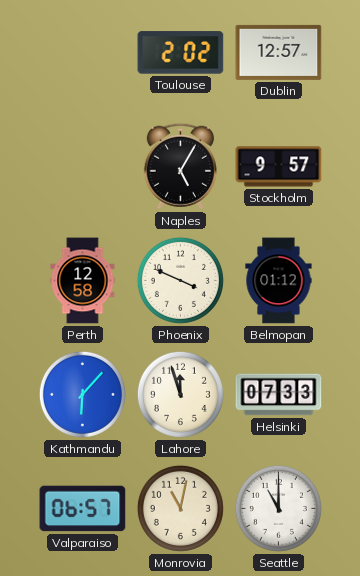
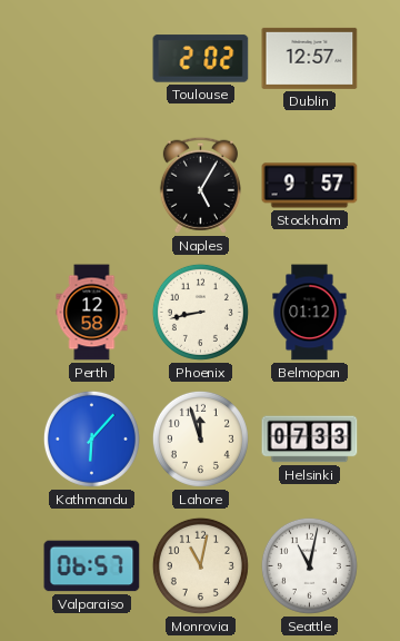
Phoenix: 3:49 -> 8:43 (200, 312)
Seattle: 11:00 -> 11:02 (309, 565)
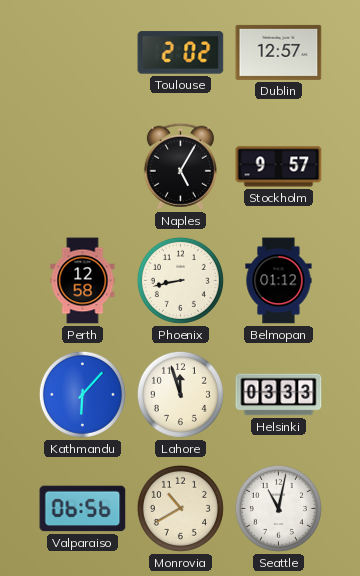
Helsinki: 07:33 -> 03:33 (279, 395)
Valparaiso: 06:57 -> 06:56 (83, 509)
Monrovia: 11:02 -> 10:40 (180, 508)
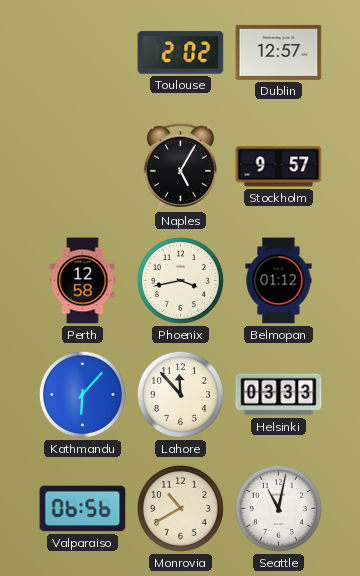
Phoenix: 8:43 -> 3:43 (180, 280)
Lahore: 11:57 -> 11:53 (180, 394)
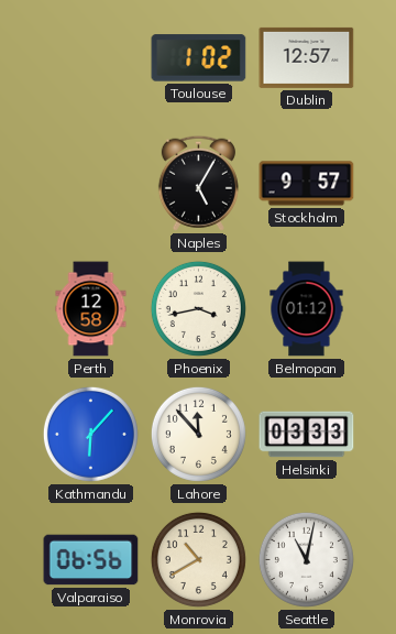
Toulouse: 2:02 -> 1:02 (199, 58)
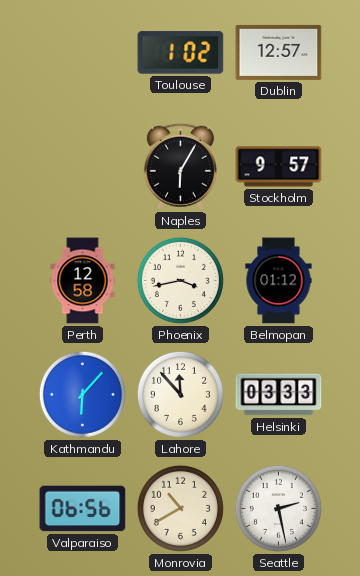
Naples: 5:05 -> 6:05 (180, 166)
Seattle: 11:02 -> 2:28 (278, 508)
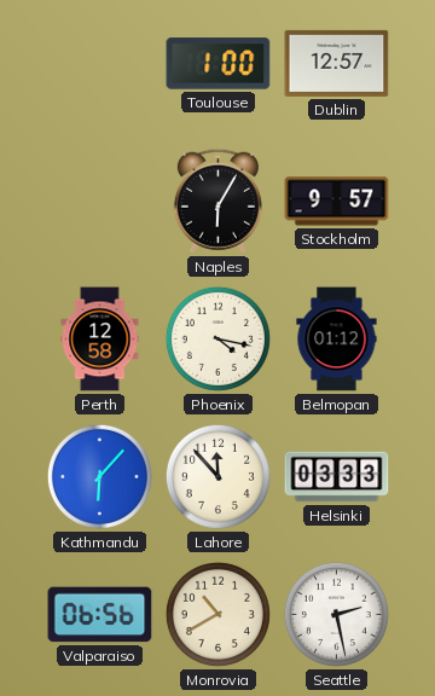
Toulouse: 1:02 -> 1:00 (219, 64)
Phoenix: 3:43 -> 4:17 (217, 338)
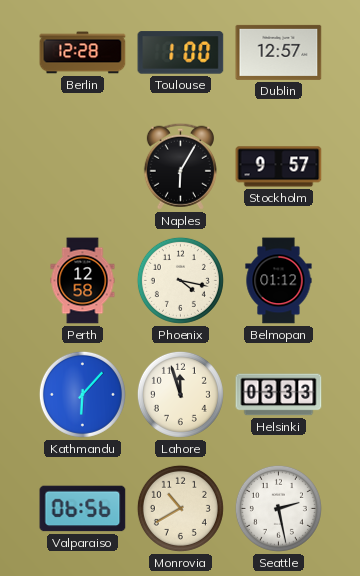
Berlin: none -> 12:28 (83, 53)
Lahore: 11:53 -> 11:57 (180, 394)
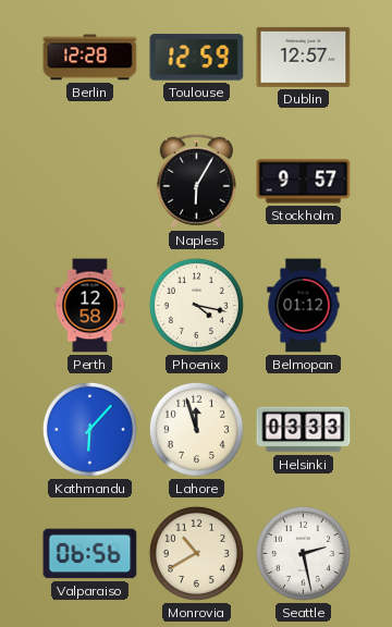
Toulouse: 1:00 -> 12:59 (197, 58)
